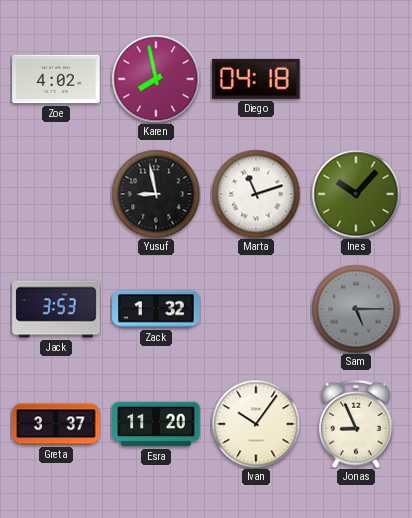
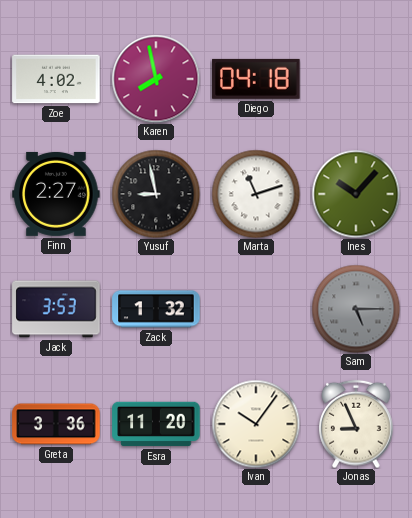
Finn: none -> 2:27 (56, 194)
Greta: 3:37 -> 3:36 (56, 424)
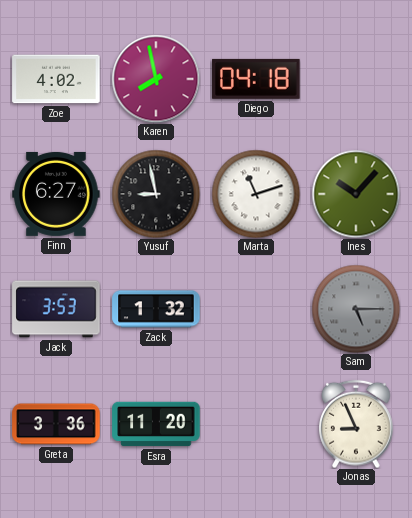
Finn: 2:27 -> 6:27 (56, 194)
Ivan: 10:06 -> none (256, 424)
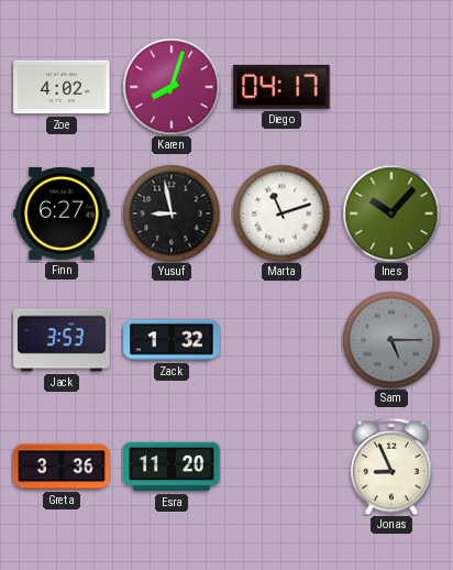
Karen: 7:58 -> 8:03 (172, 87)
Diego: 04:18 -> 04:17 (281, 87)
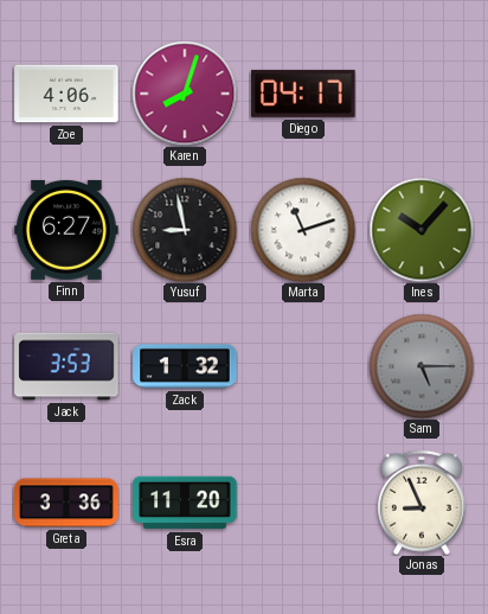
Zoe: 4:02 -> 4:06 (66, 94)
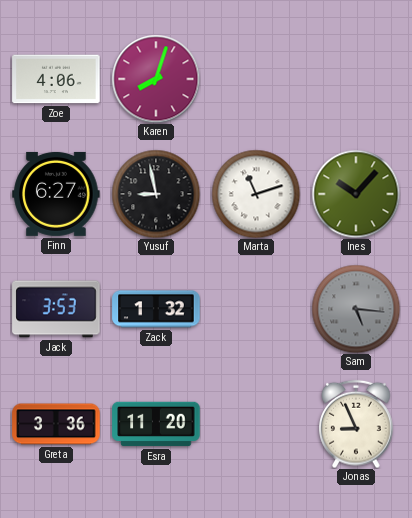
Diego: 04:17 -> none (303, 94)
Sam: 5:15 -> 5:16 (356, 309)
